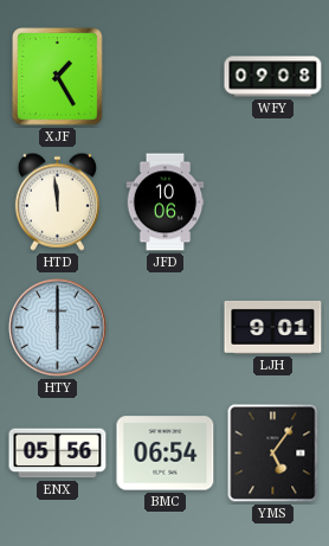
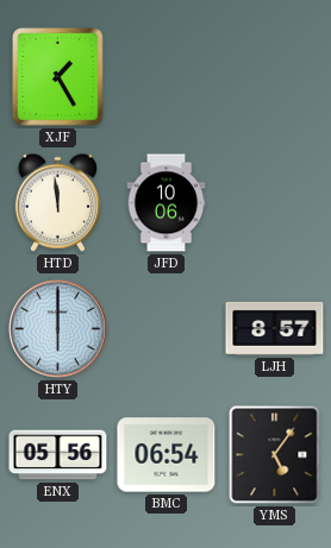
WFY: 09:08 -> none (273, 77)
LJH: 9:01 -> 8:57 (275, 328)
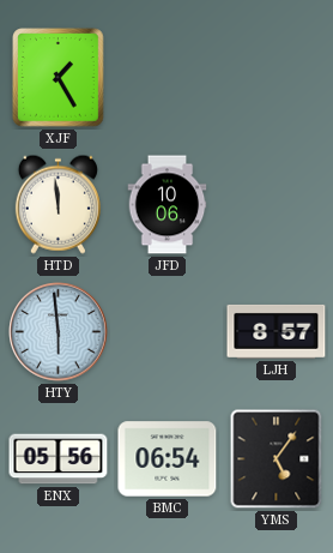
HTY: 6:00 -> 5:59 (59, 332)
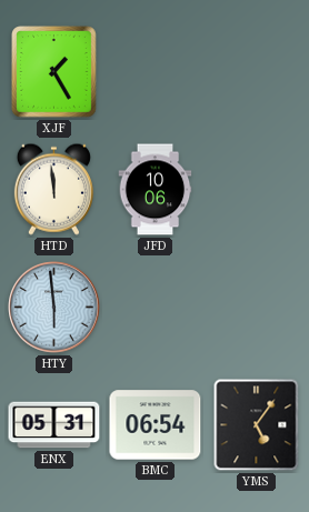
LJH: 8:57 -> none (277, 331)
ENX: 05:56 -> 05:31 (54, 425)
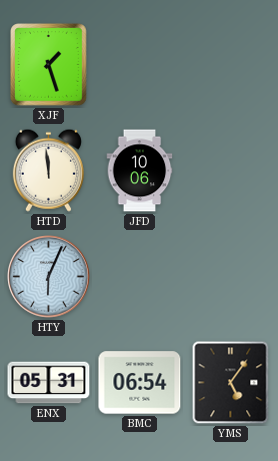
XJF: 1:25 -> 1:27 (49, 65)
HTY: 5:59 -> 6:04 (49, 277)
